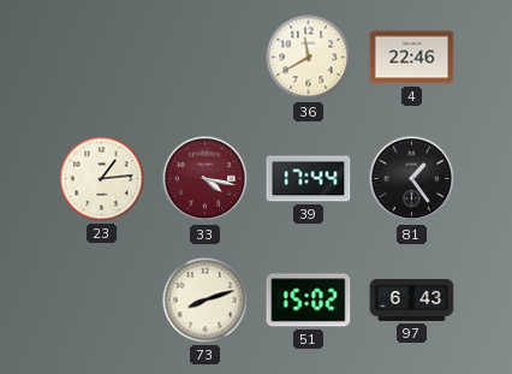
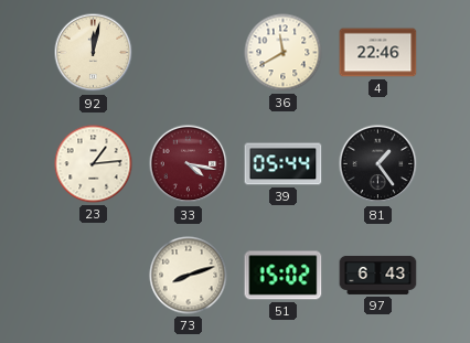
92: none -> 12:02 (94, 53)
39: 17:44 -> 05:44 (284, 164)
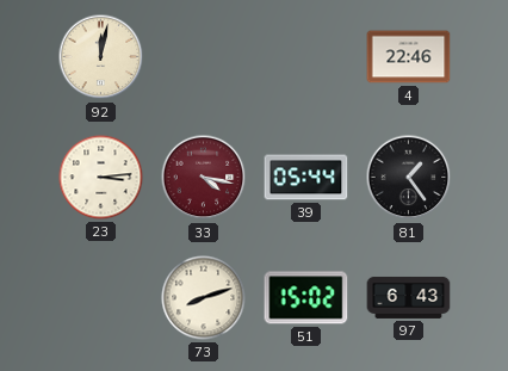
36: 11:40 -> none (284, 53)
23: 1:14 -> 3:14 (101, 178)
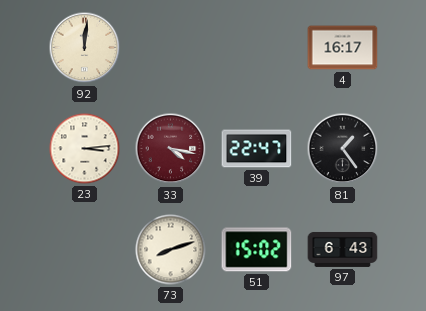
92: 12:02 -> 12:01 (85, 48)
4: 22:46 -> 16:17 (343, 48)
39: 05:44 -> 22:47 (257, 149)
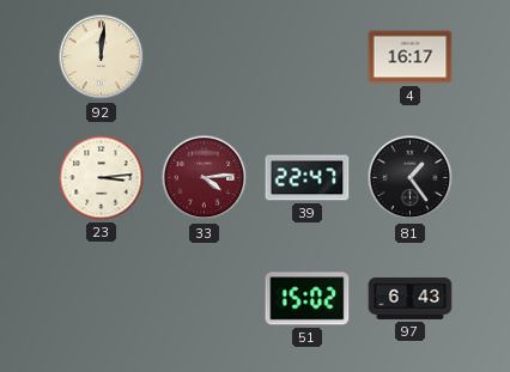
33: 4:17 -> 4:14 (205, 178)
73: 8:12 -> none (171, 250)
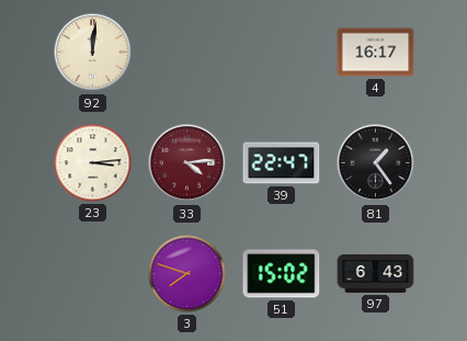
3: none -> 7:48 (187, 274)
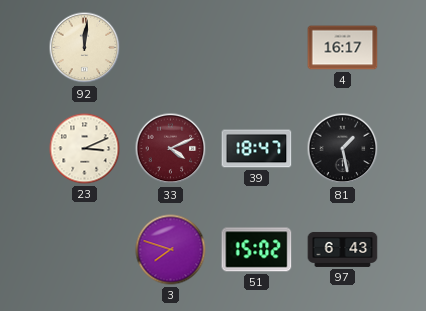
23: 3:14 -> 3:11 (85, 149)
33: 4:14 -> 4:11 (171, 149)
39: 22:47 -> 18:47 (257, 149)
81: 1:24 -> 1:28 (343, 149)
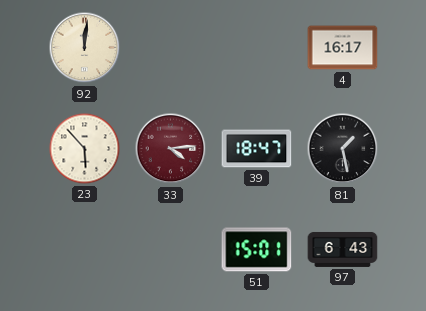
23: 3:11 -> 5:53 (85, 149)
33: 4:11 -> 4:14 (171, 149)
3: 7:48 -> none (171, 250)
51: 15:02 -> 15:01 (257, 250)
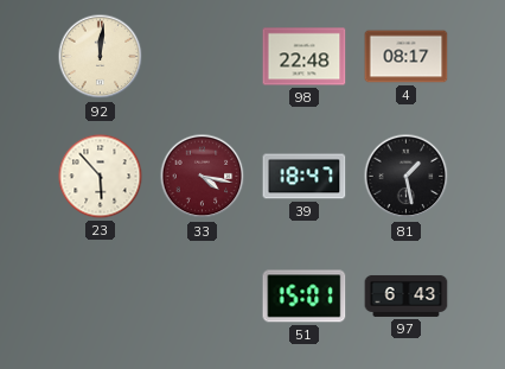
98: none -> 22:48 (305, 57)
4: 16:17 -> 08:17 (407, 57)
33: 4:14 -> 4:17 (203, 177)
